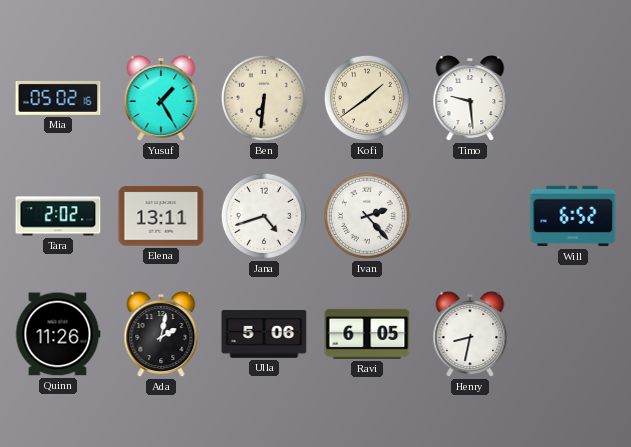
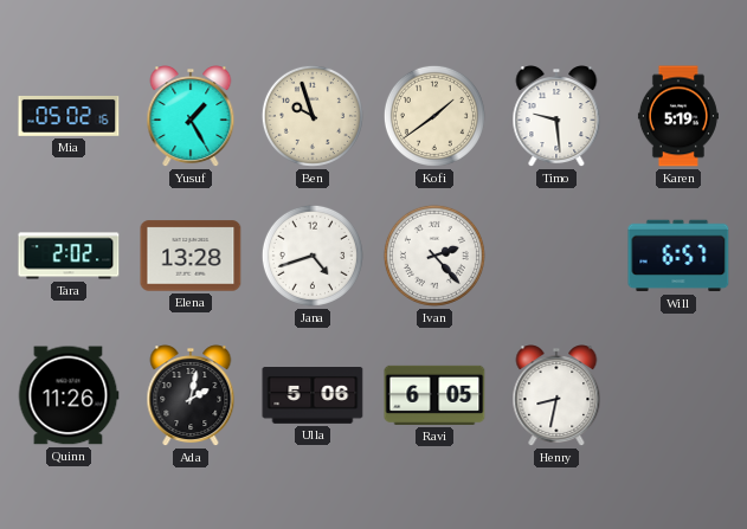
Ben: 6:31 -> 9:57 (313, 116)
Karen: none -> 5:19 (678, 116)
Elena: 13:11 -> 13:28 (191, 256)
Will: 6:52 -> 6:57 (678, 256)
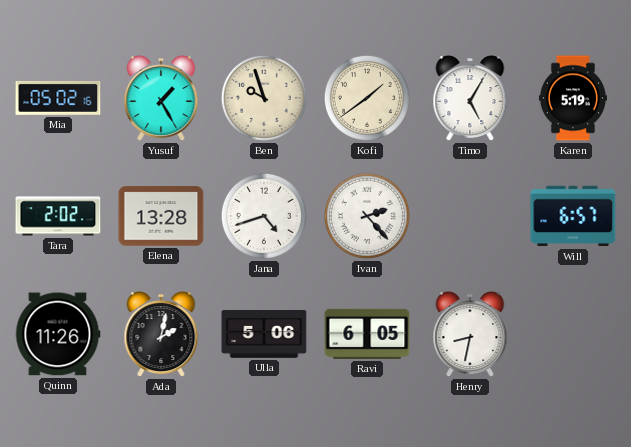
Timo: 9:29 -> 5:05 (470, 99)
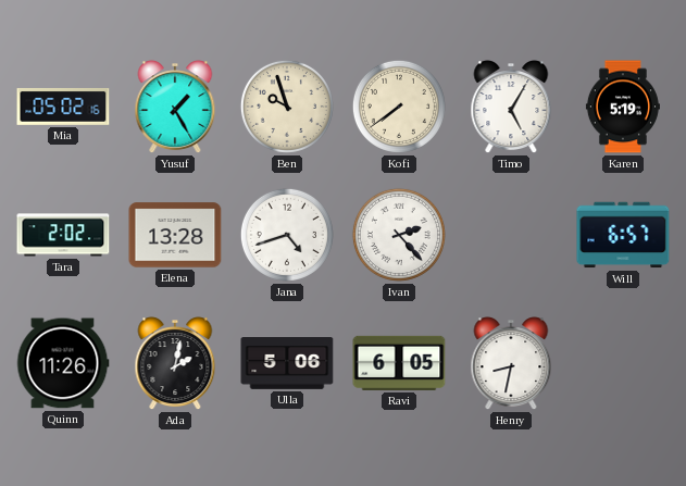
Kofi: 1:39 -> 7:39 (399, 107)
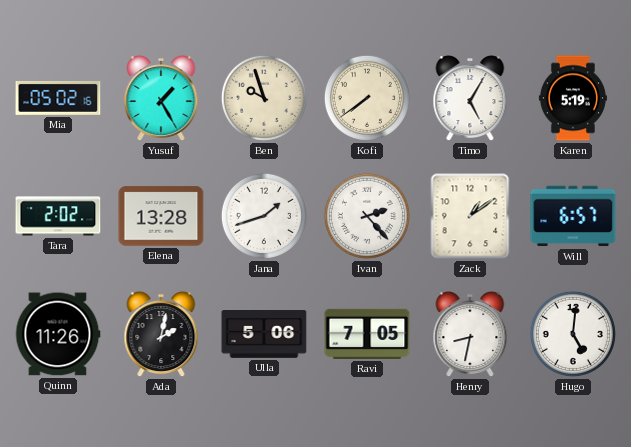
Jana: 4:42 -> 1:42 (264, 216)
Zack: none -> 1:09 (470, 216)
Ravi: 6:05 -> 7:05 (367, 334)
Hugo: none -> 5:01 (573, 334)
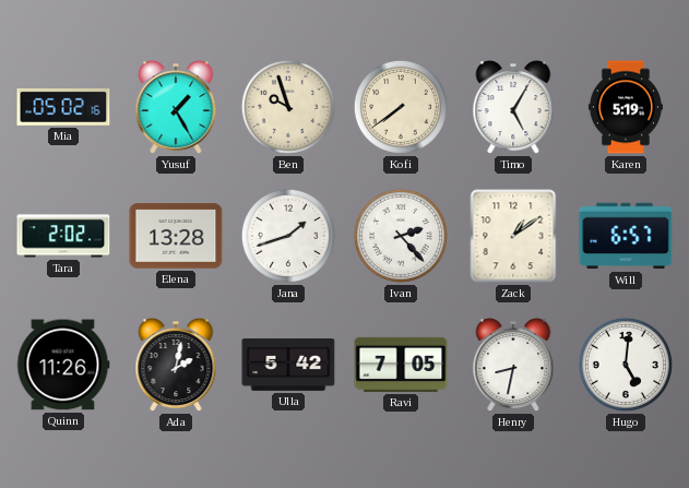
Ulla: 5:06 -> 5:42 (288, 366)
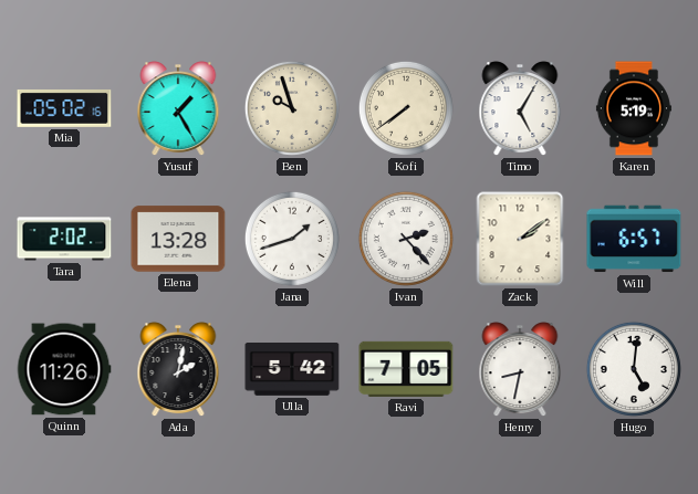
Zack: 1:09 -> 2:09 (520, 239)
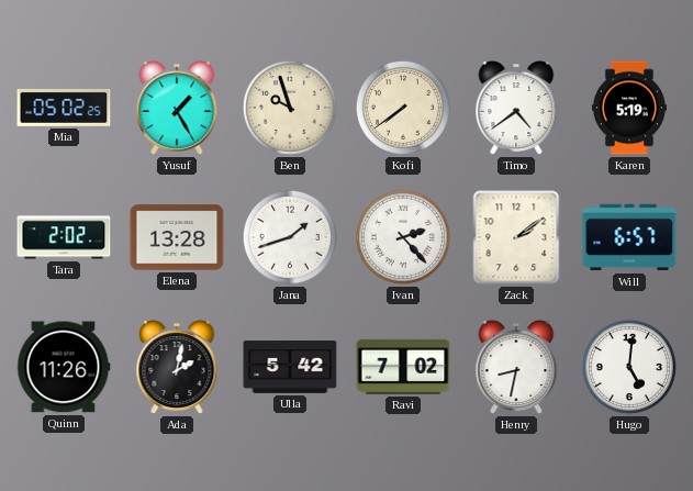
Mia: 05:02:16 -> 05:02:25 (64, 108)
Timo: 5:05 -> 4:39 (516, 109)
Ravi: 7:05 -> 7:02 (403, 367)
